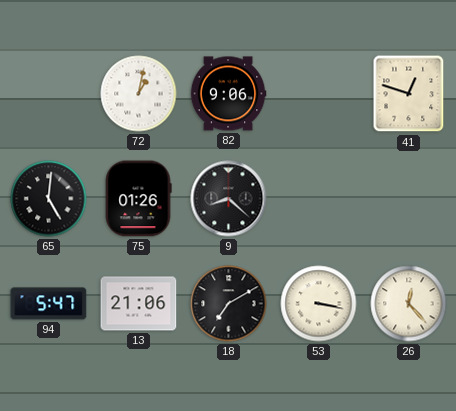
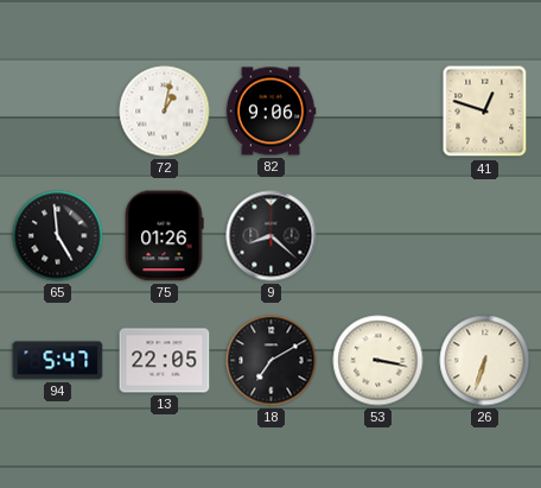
65: 5:01 -> 4:59 (58, 236)
13: 21:06 -> 22:05 (165, 361)
26: 12:23 -> 6:33 (485, 361)
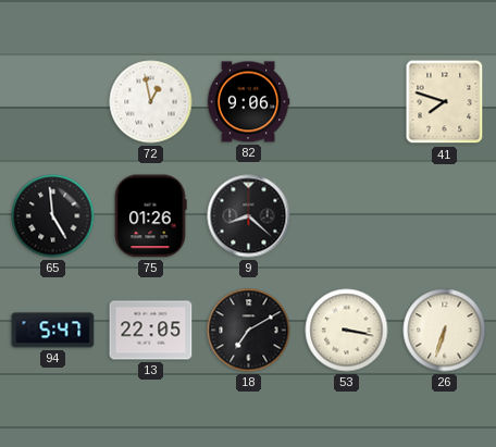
72: 1:02 -> 12:58 (151, 102)
41: 12:48 -> 7:48 (445, 102)
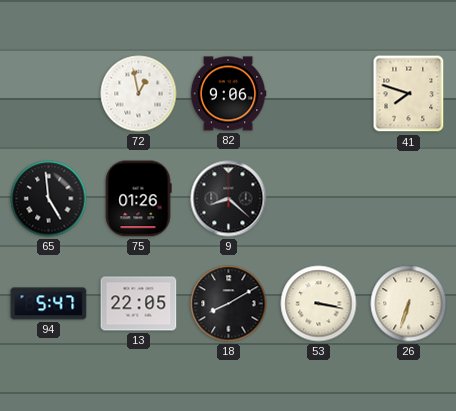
18: 7:10 -> 8:10 (229, 304)
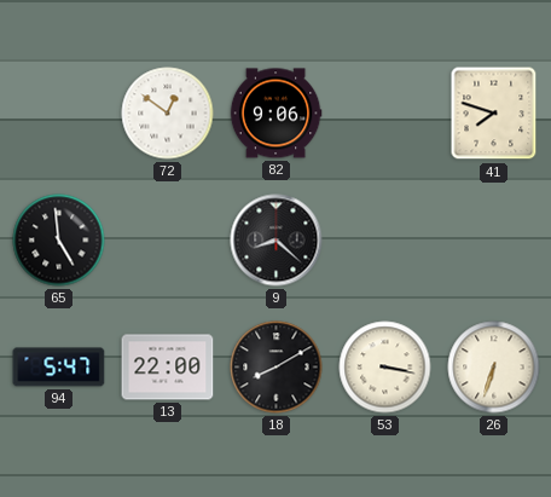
72: 12:58 -> 12:51 (168, 114)
75: 01:26 -> none (138, 199)
13: 22:05 -> 22:00 (168, 368)
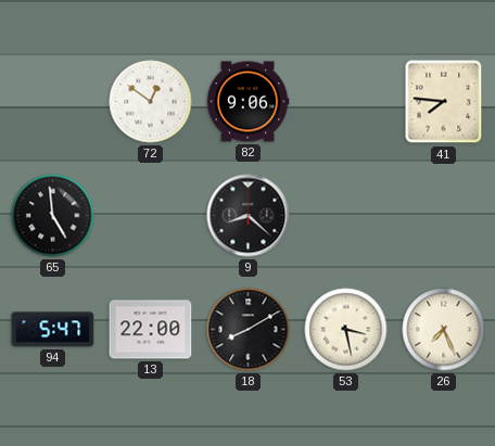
41: 7:48 -> 7:46 (444, 102)
53: 3:17 -> 3:28 (346, 330)
26: 6:33 -> 7:26 (444, 330)
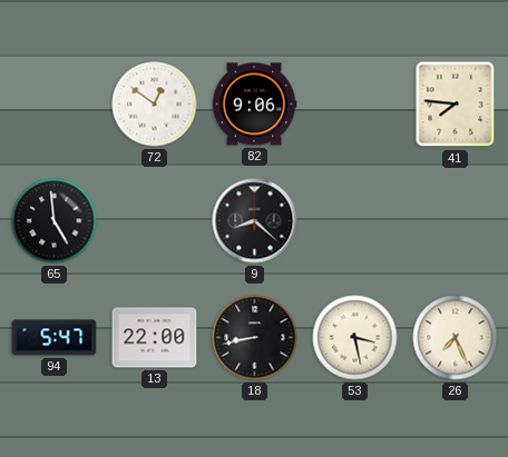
18: 8:10 -> 8:43 (255, 338)
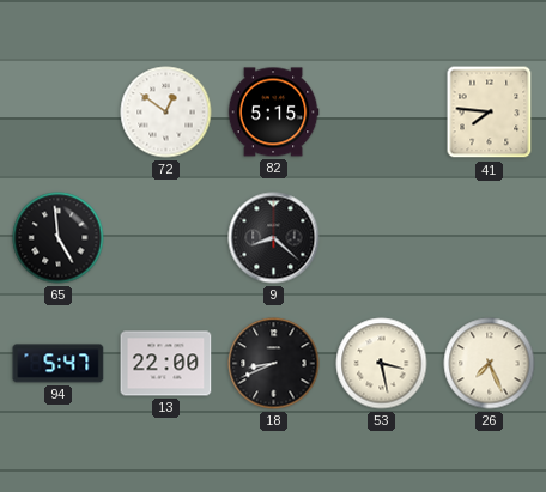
82: 9:06 -> 5:15 (273, 113)
18: 8:43 -> 8:41 (274, 364)
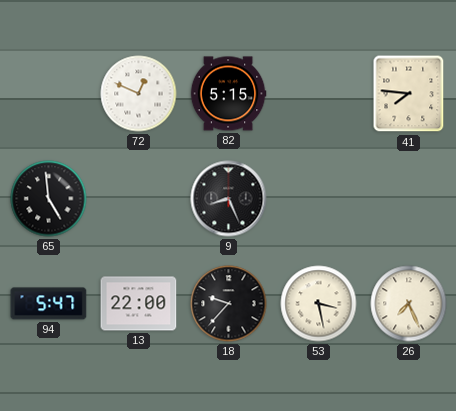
72: 12:51 -> 12:49 (139, 94)
9: 8:22 -> 8:26 (229, 199)
18: 8:41 -> 9:37 (229, 304)
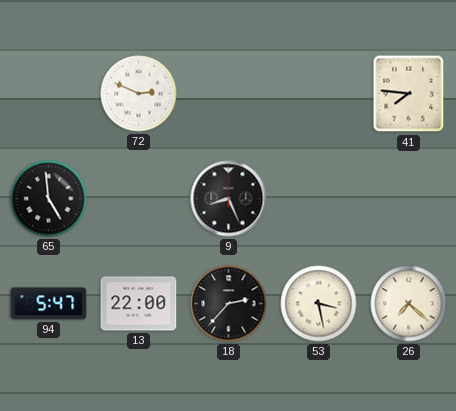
72: 12:49 -> 2:49 (139, 94)
82: 5:15 -> none (228, 94)
18: 9:37 -> 2:37 (229, 304)
26: 7:26 -> 7:22 (409, 304)
